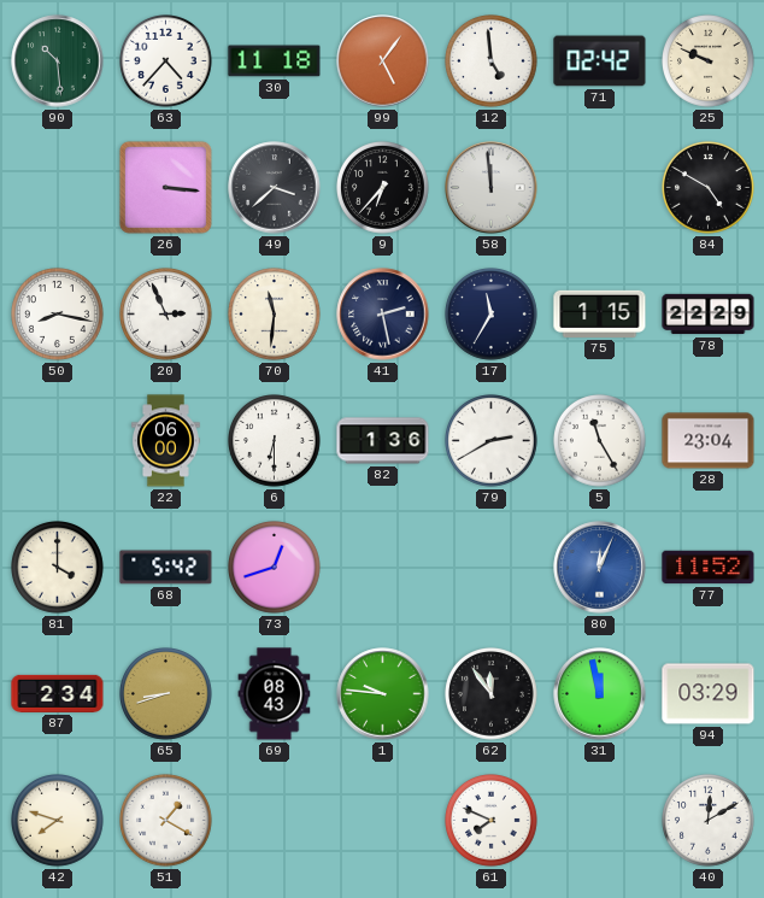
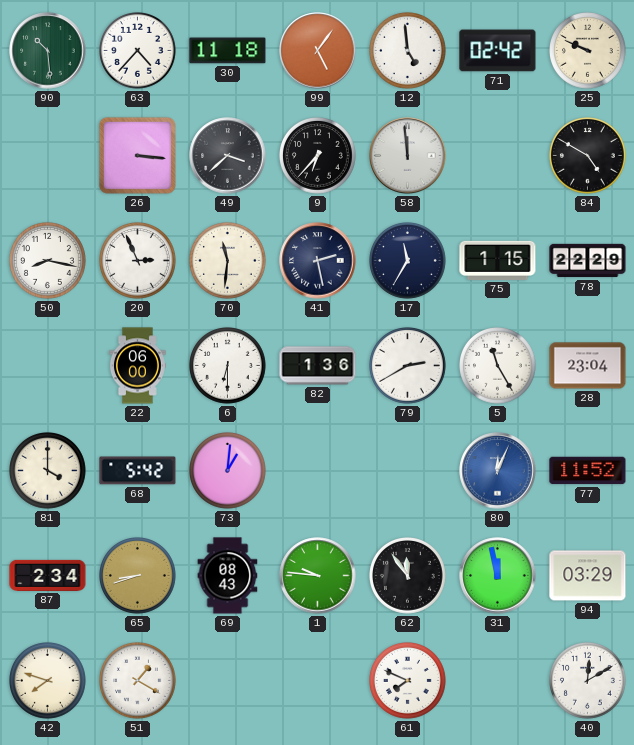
73: 12:42 -> 1:01 (228, 471)
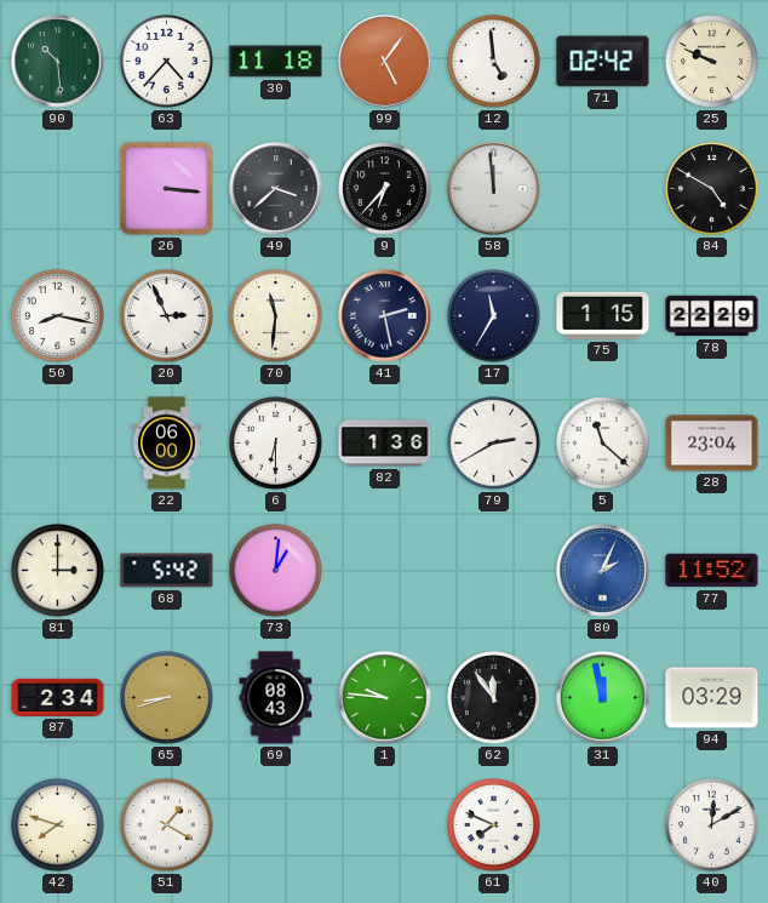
5: 11:25 -> 11:22 (603, 444)
81: 4:00 -> 3:00 (58, 571)
80: 12:04 -> 2:04 (603, 571)
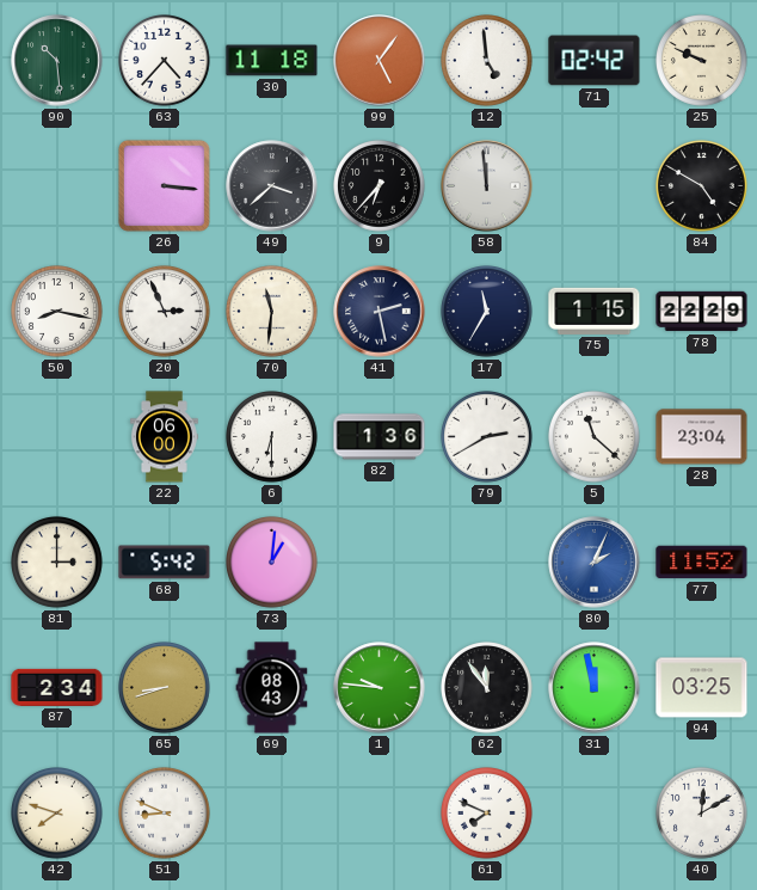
94: 03:29 -> 03:25 (702, 688)
51: 1:20 -> 8:49 (165, 814)
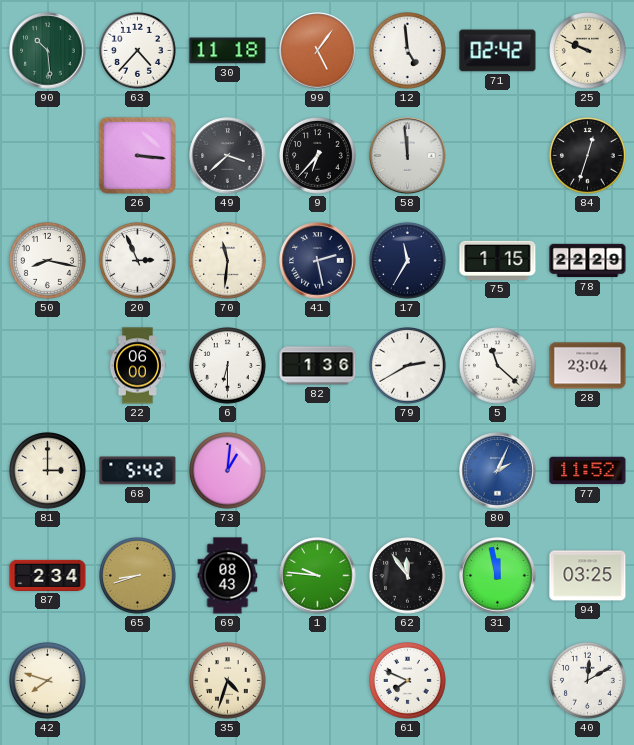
84: 4:50 -> 12:33 (588, 156)
51: 8:49 -> none (165, 814)
35: none -> 4:33 (228, 681)
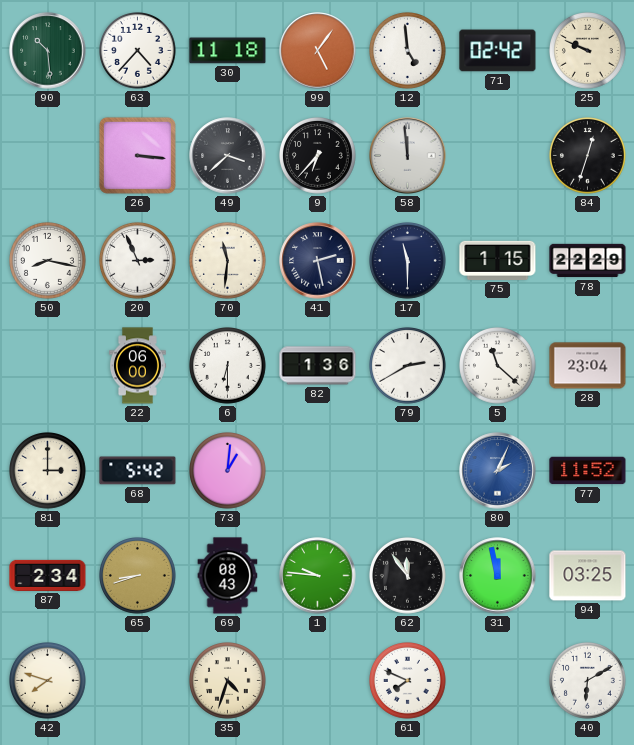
17: 11:35 -> 11:30 (408, 261)
40: 12:10 -> 6:10 (588, 681)
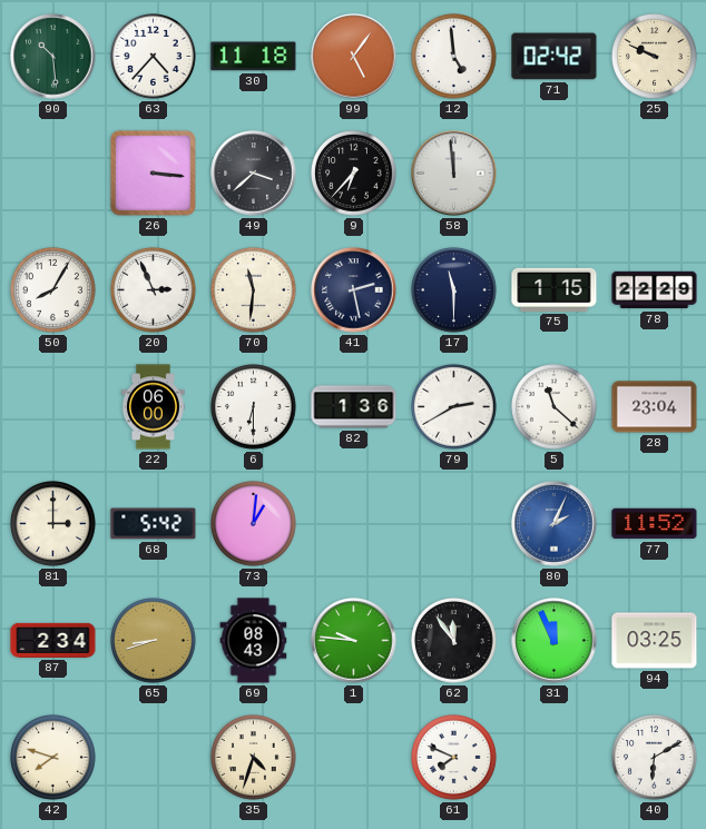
84: 12:33 -> none (588, 156)
50: 8:17 -> 8:05 (53, 290)
31: 11:58 -> 11:56 (555, 641)
